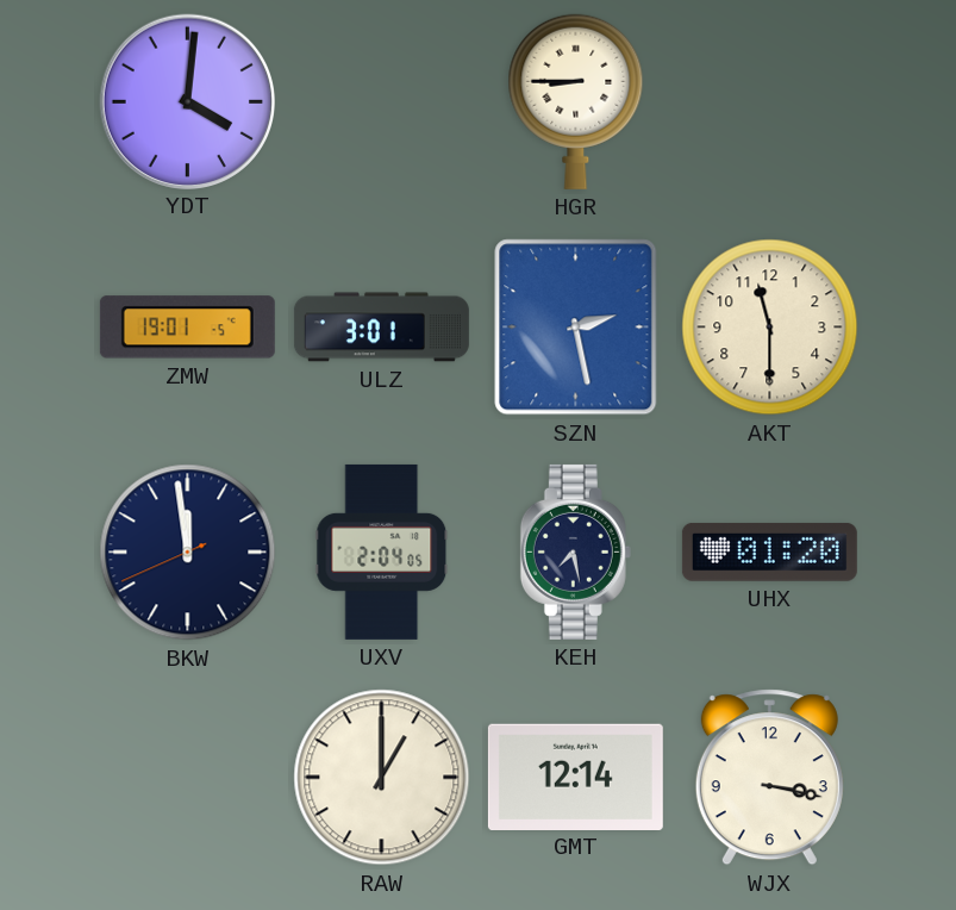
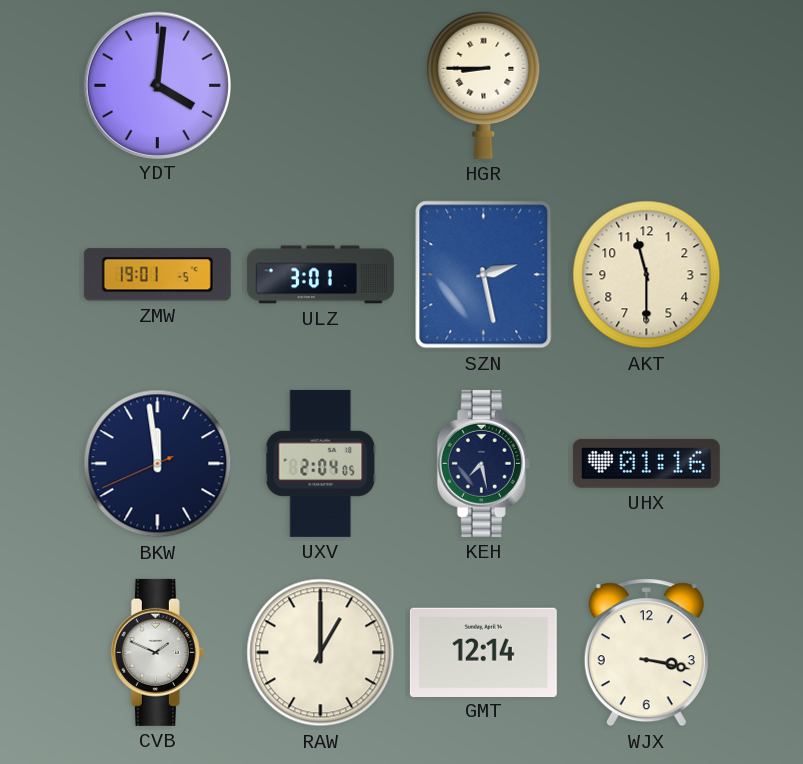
UHX: 01:20 -> 01:16 (646, 463)
CVB: none -> 1:49 (157, 652)
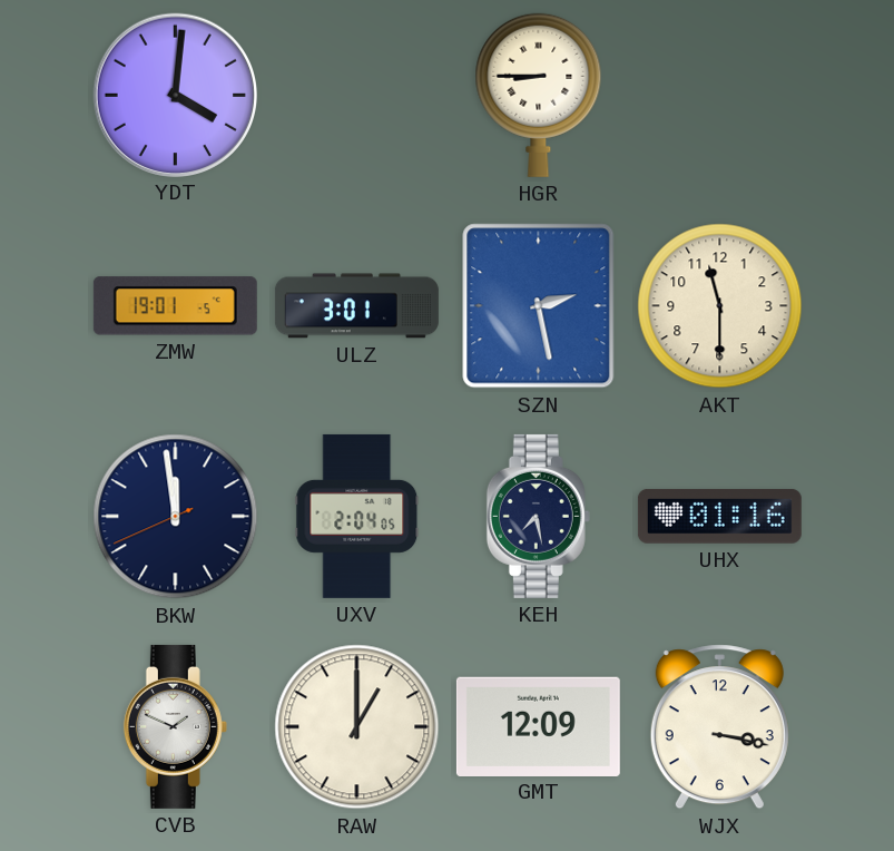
GMT: 12:14 -> 12:09 (538, 726)
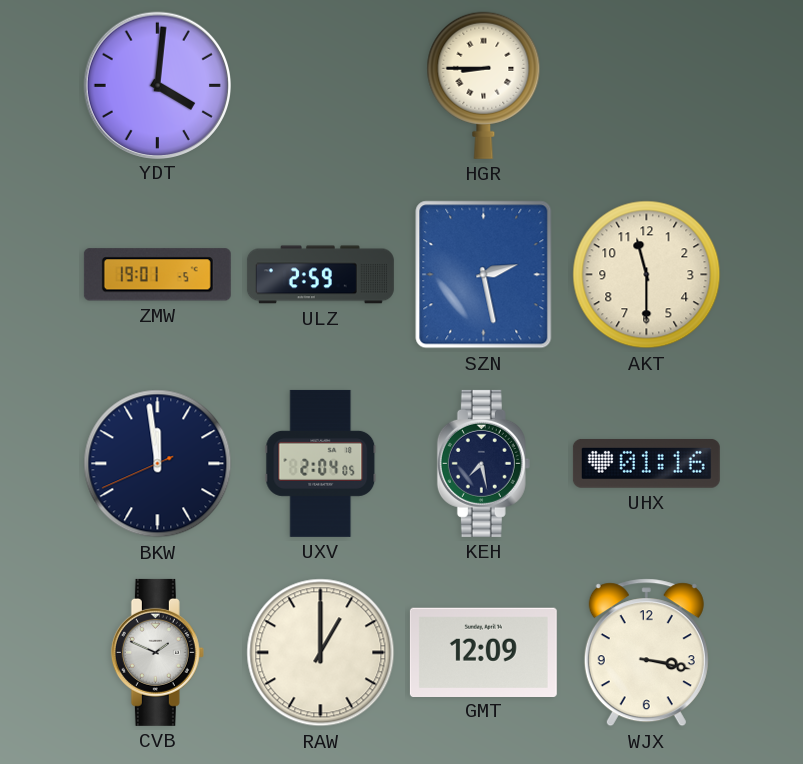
ULZ: 3:01 -> 2:59 (320, 275)
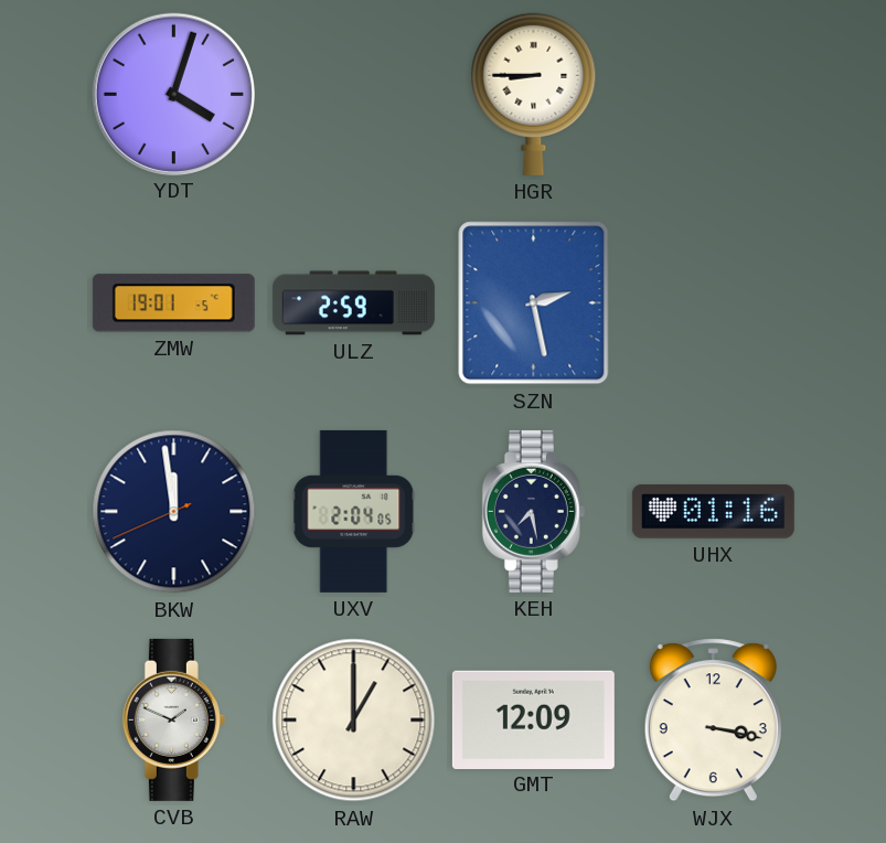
YDT: 4:01 -> 4:03 (173, 94)
AKT: 11:30 -> none (647, 275)
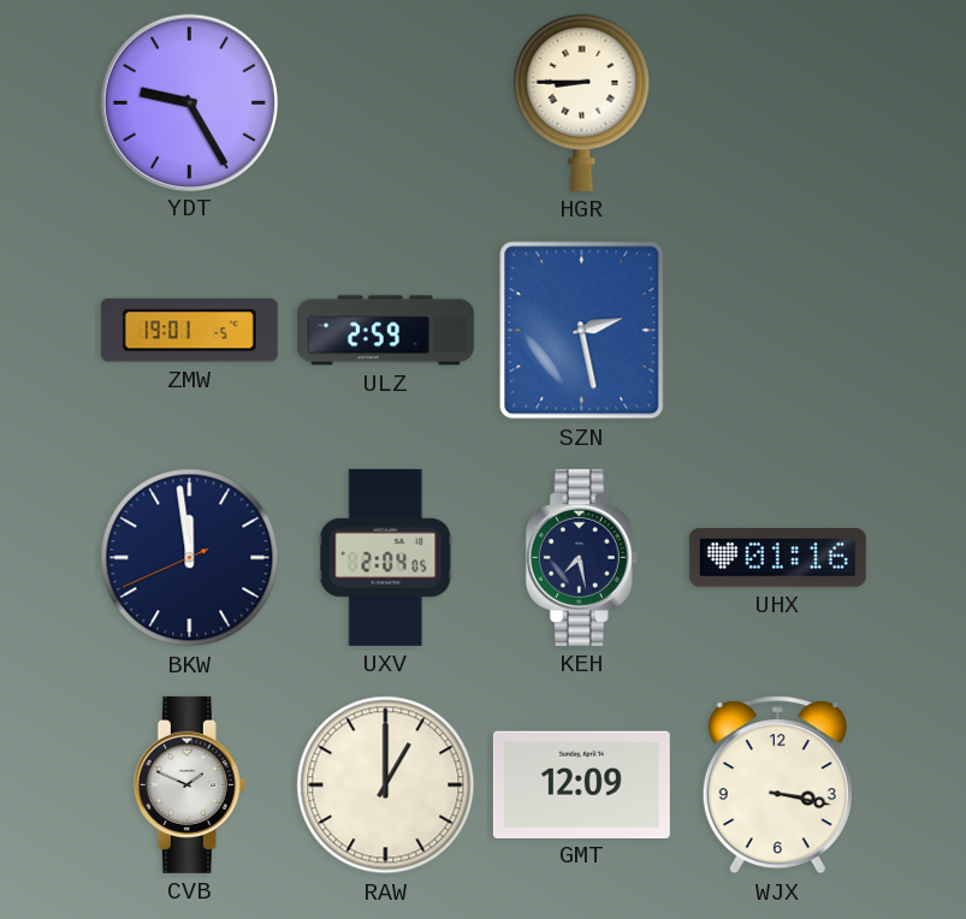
YDT: 4:03 -> 9:25 (189, 102)
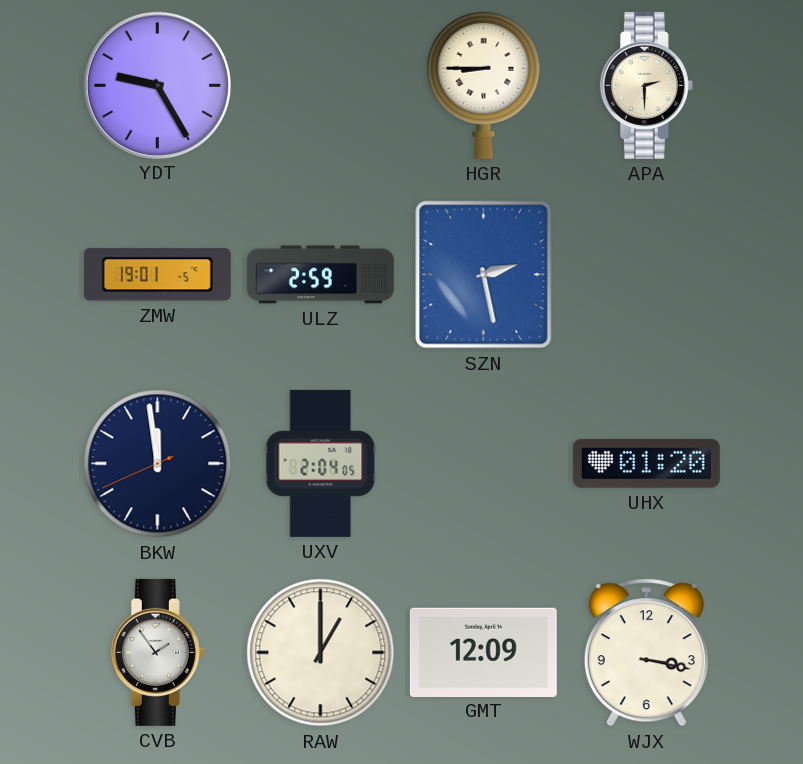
APA: none -> 2:30 (646, 85)
KEH: 7:28 -> none (581, 557)
UHX: 01:16 -> 01:20 (646, 463)
CVB: 1:49 -> 1:54 (157, 652)
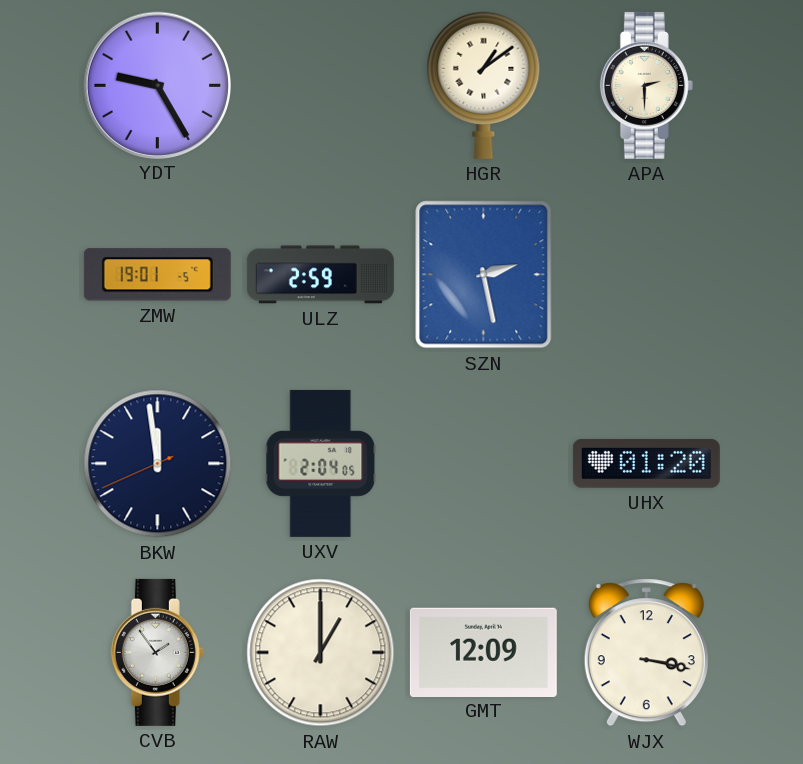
HGR: 8:45 -> 1:09 (484, 85)
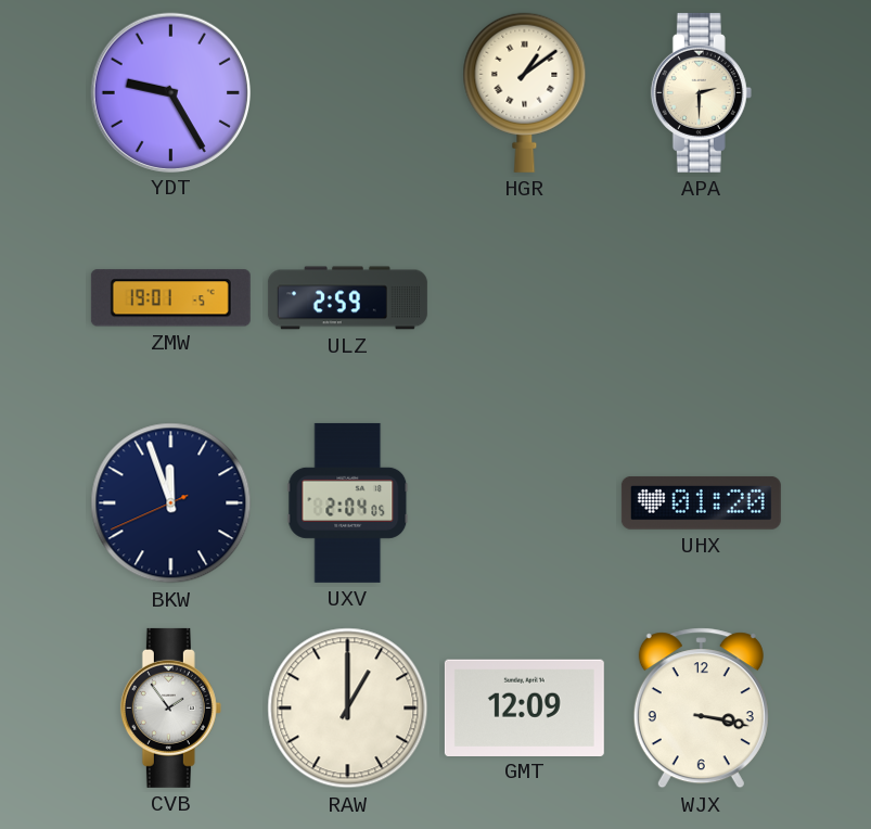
SZN: 2:28 -> none (484, 275)
BKW: 11:58 -> 11:56 (171, 503)
